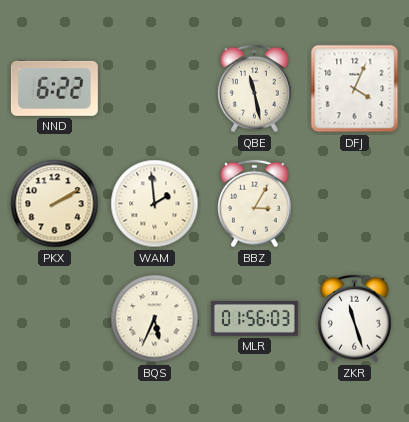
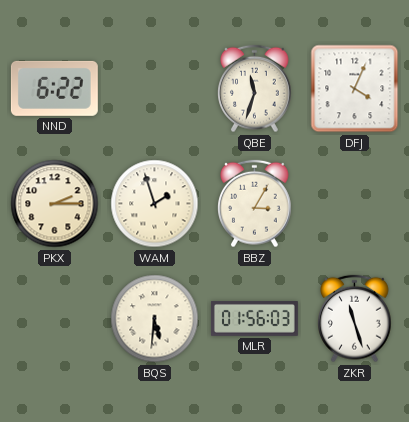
QBE: 11:28 -> 11:33 (255, 89)
PKX: 2:10 -> 2:15 (55, 204)
WAM: 1:59 -> 1:57 (155, 204)
BQS: 5:34 -> 5:31 (155, 319)
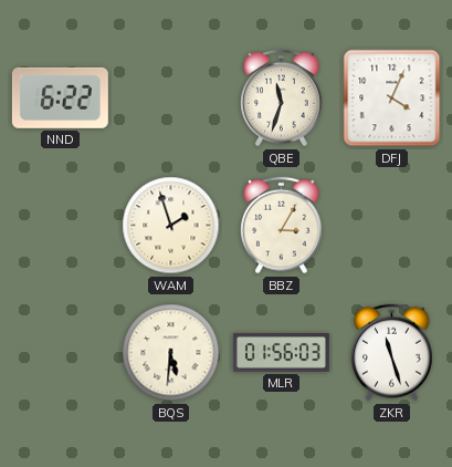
PKX: 2:15 -> none (55, 204)
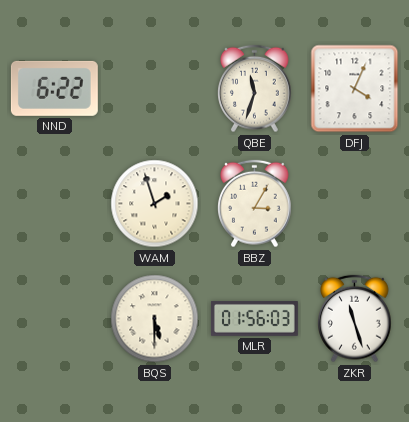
BQS: 5:31 -> 5:30 (155, 319)
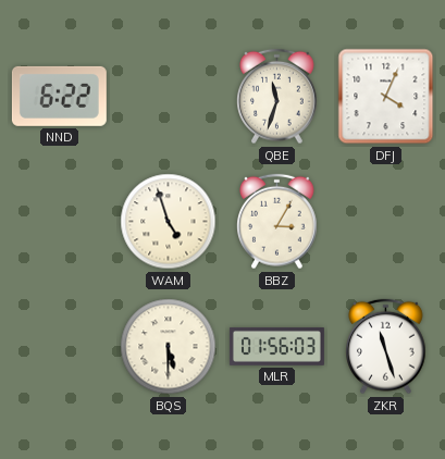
WAM: 1:57 -> 4:57 (169, 222)
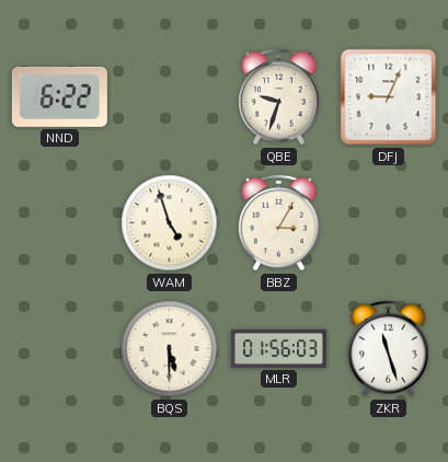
QBE: 11:33 -> 9:33 (279, 97)
DFJ: 4:04 -> 9:04 (389, 97)
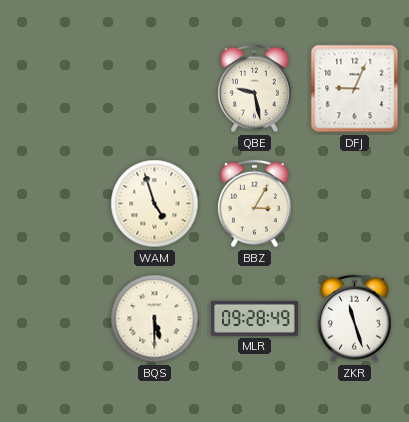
NND: 6:22 -> none (59, 96)
QBE: 9:33 -> 9:28 (255, 89)
MLR: 01:56 -> 09:28 (254, 319)
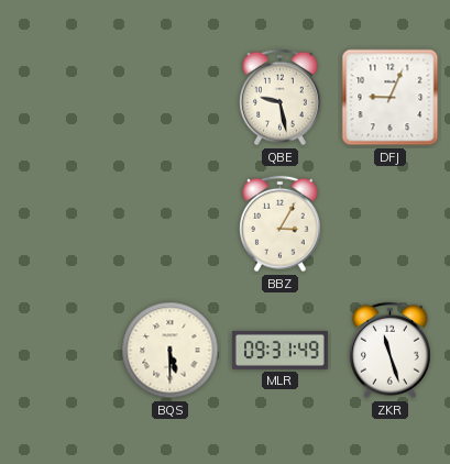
WAM: 4:57 -> none (155, 204)
MLR: 09:28 -> 09:31 (279, 351)
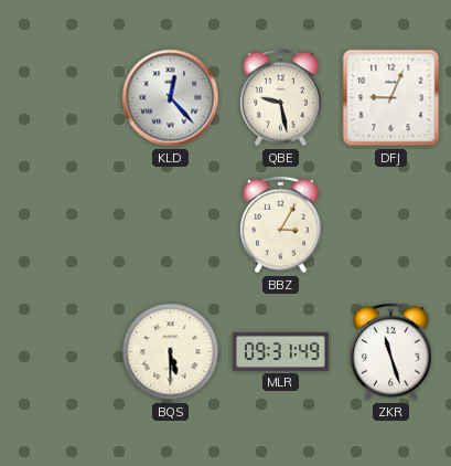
KLD: none -> 12:23 (171, 98)
